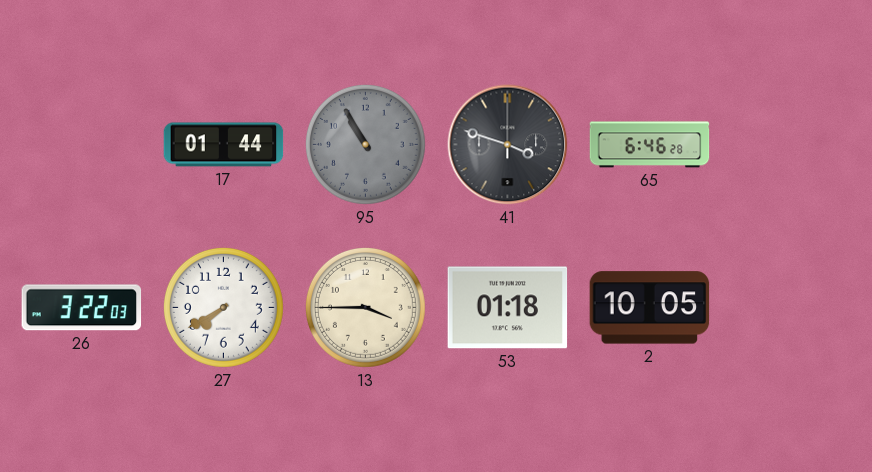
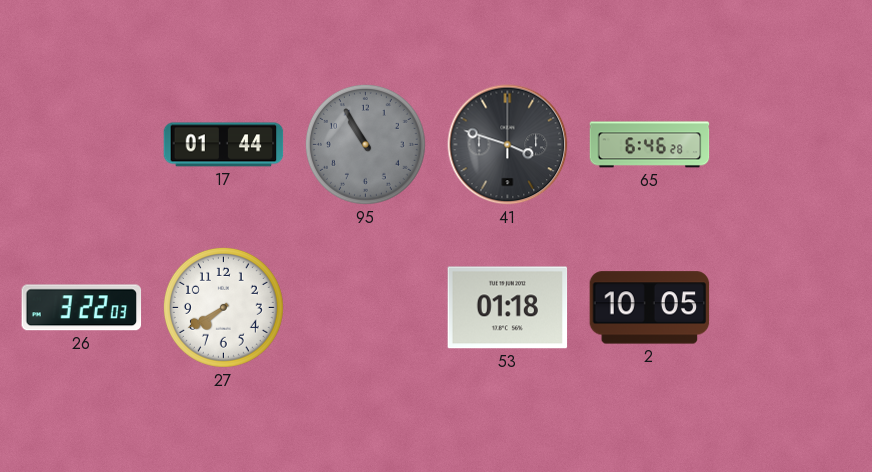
13: 3:45 -> none (365, 307)
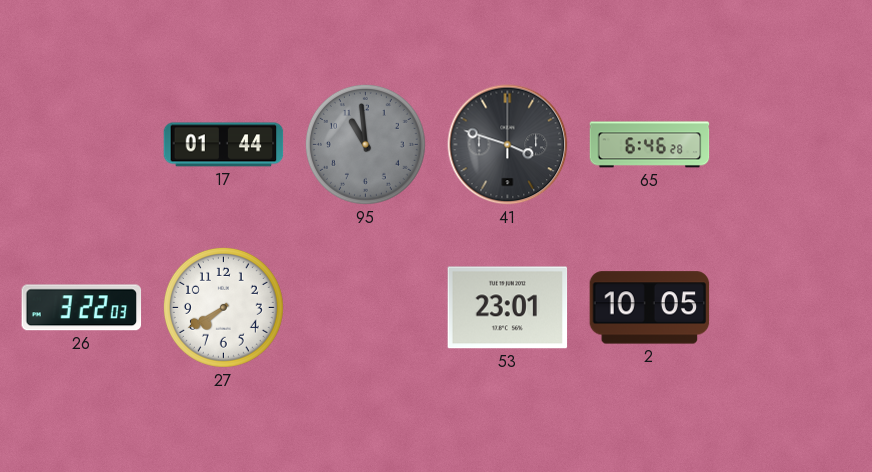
95: 10:55 -> 10:59 (365, 144)
53: 01:18 -> 23:01 (508, 308)
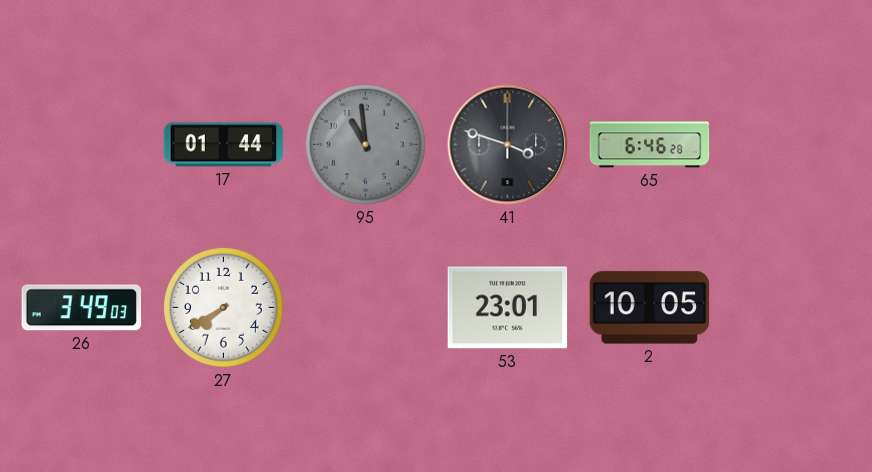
26: 3:22 -> 3:49 (82, 308)
